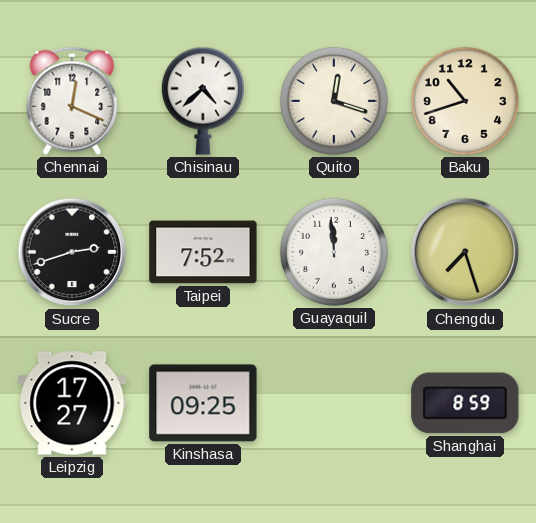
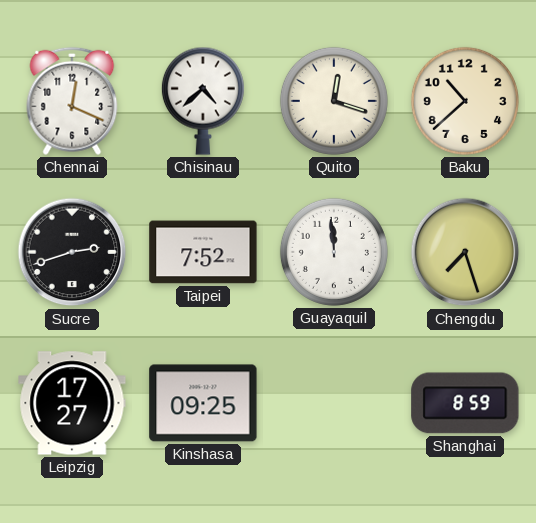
Baku: 10:42 -> 10:38 (465, 101)
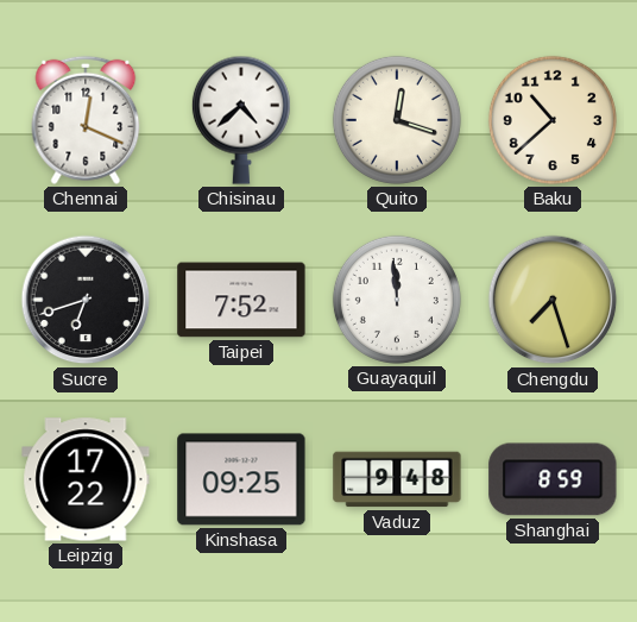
Sucre: 2:42 -> 6:42 (86, 300)
Leipzig: 17:27 -> 17:22 (86, 479)
Vaduz: none -> 9:48 (397, 479)
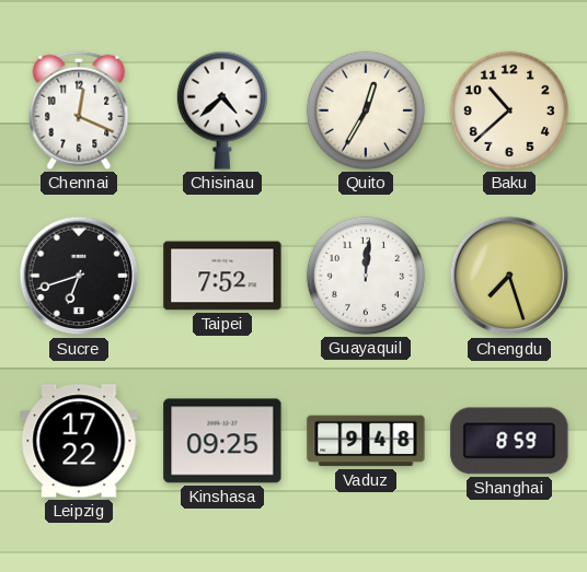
Quito: 12:18 -> 12:35 (366, 110)
Guayaquil: 11:59 -> 12:01 (366, 276)
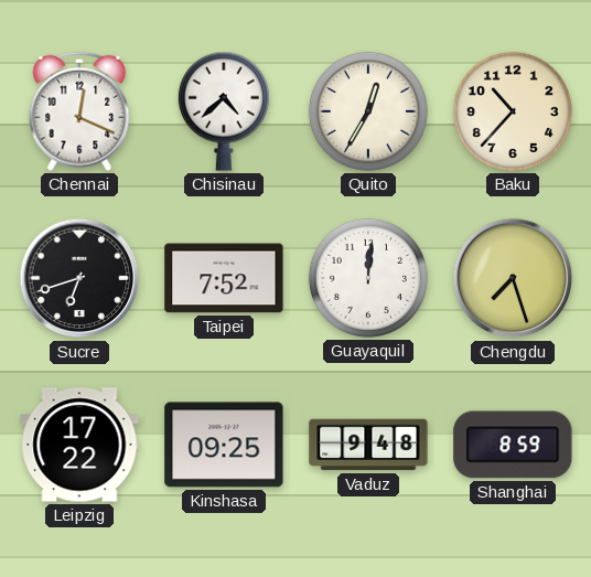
Baku: 10:38 -> 10:37 (513, 111)
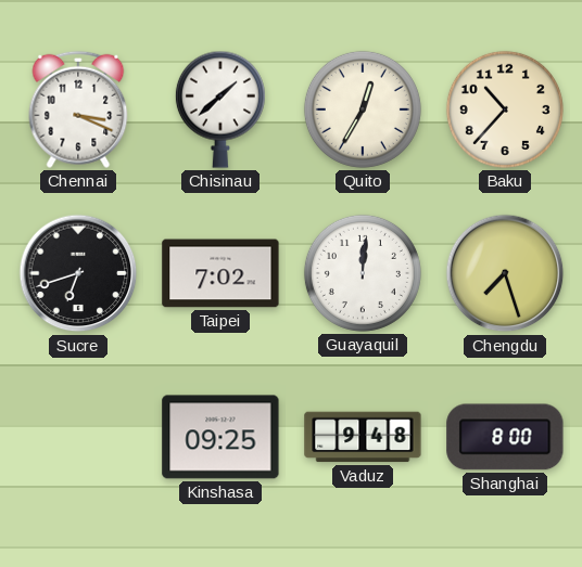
Chennai: 12:19 -> 3:19 (78, 109)
Chisinau: 4:38 -> 1:38 (220, 109)
Taipei: 7:52 -> 7:02 (220, 273)
Leipzig: 17:22 -> none (79, 445)
Shanghai: 8:59 -> 8:00 (505, 437)
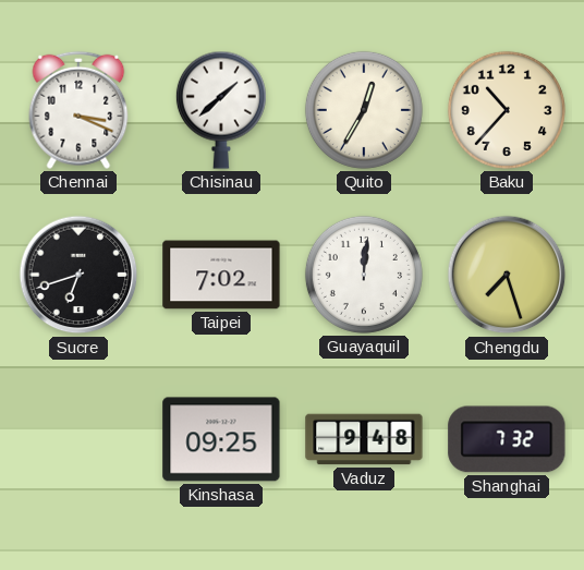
Shanghai: 8:00 -> 7:32 (507, 439)
